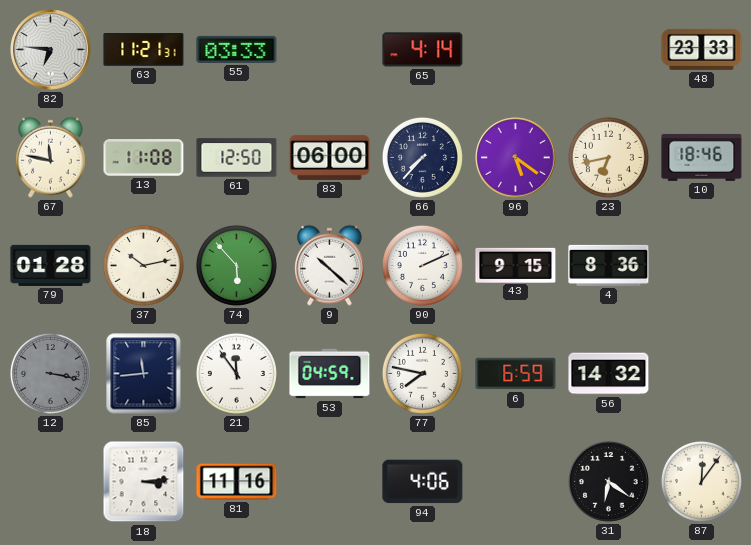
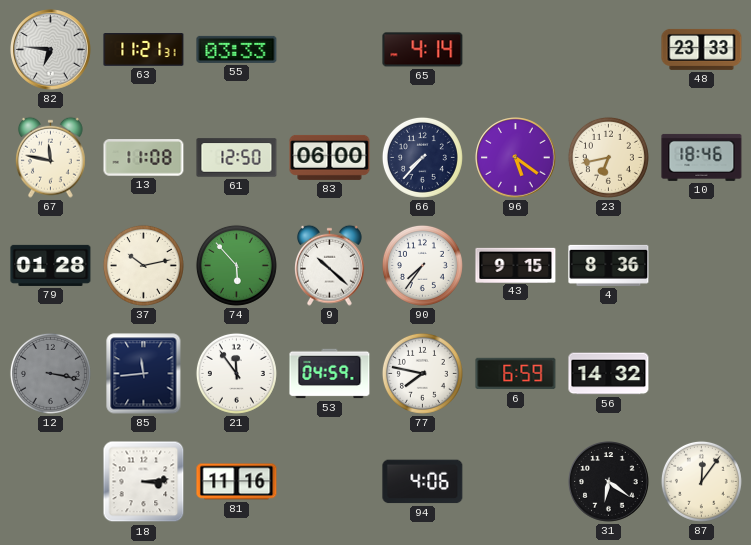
90: 2:11 -> 7:36 (422, 265)
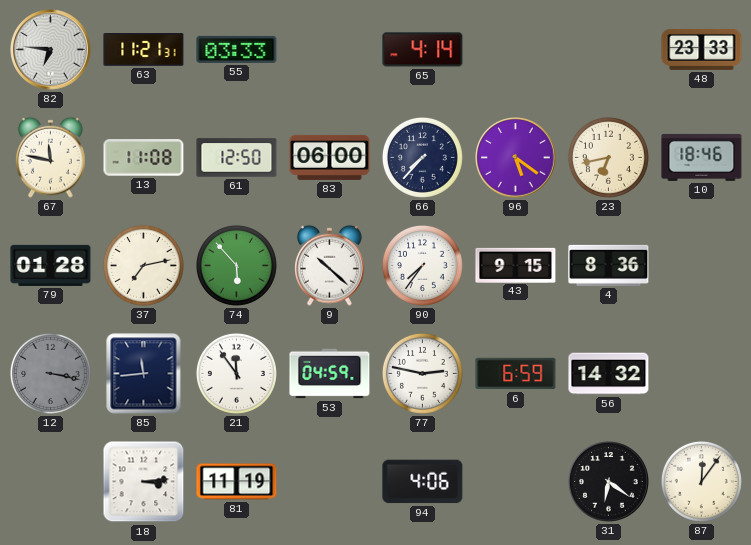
37: 10:13 -> 7:13 (143, 265)
77: 7:47 -> 2:47 (422, 373)
81: 11:16 -> 11:19 (237, 482)
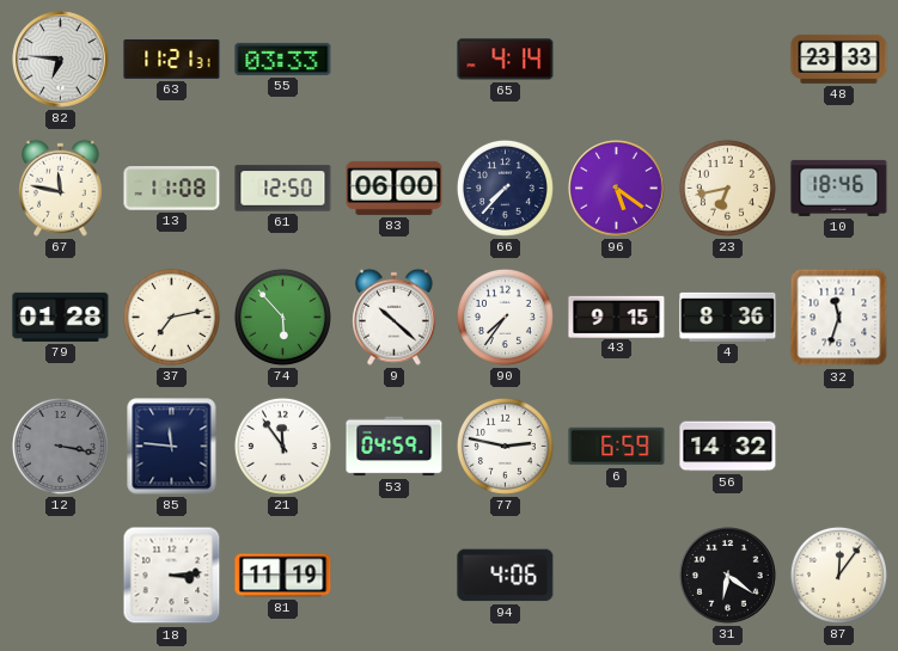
32: none -> 11:33 (839, 318)
85: 11:44 -> 11:46 (172, 447)
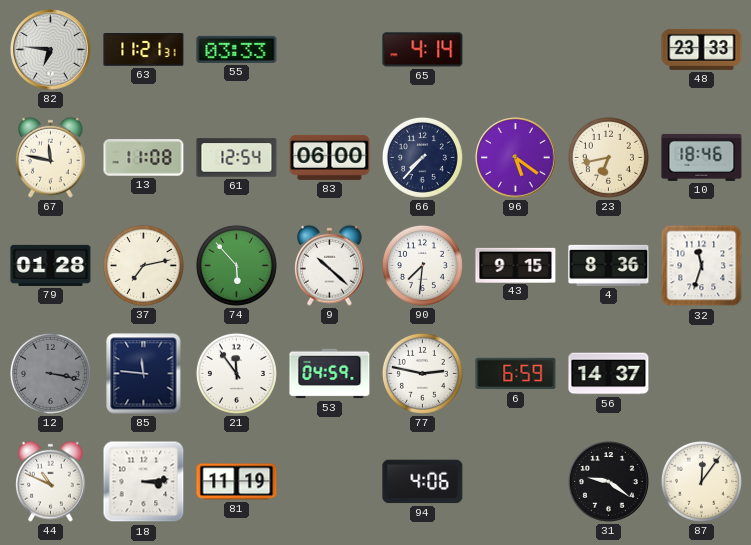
61: 12:50 -> 12:54 (237, 158)
90: 7:36 -> 7:31 (422, 265)
56: 14:32 -> 14:37 (609, 374)
44: none -> 10:49 (51, 481)
31: 6:21 -> 9:21 (609, 482)
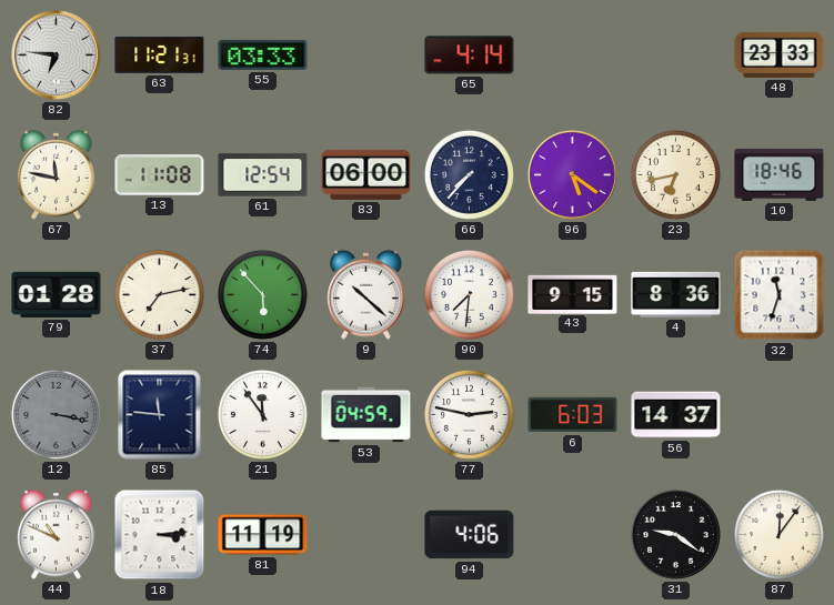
6: 6:59 -> 6:03 (573, 415)
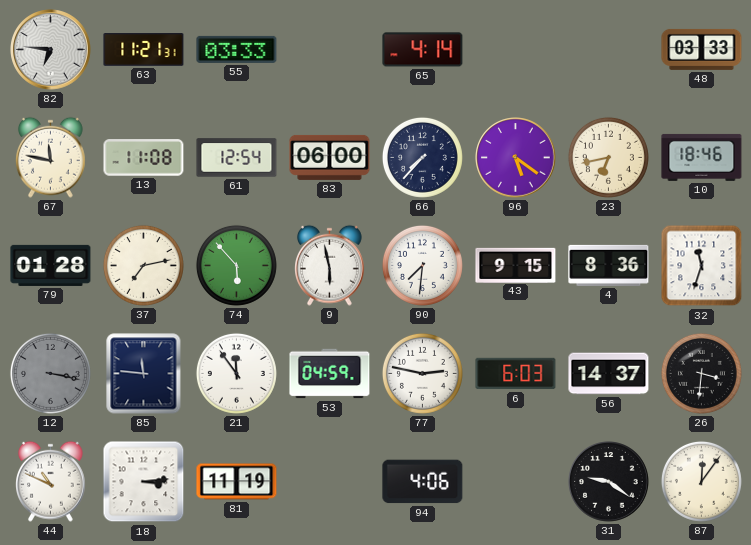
48: 23:33 -> 03:33 (702, 49)
9: 10:22 -> 5:58 (330, 265)
26: none -> 3:31 (701, 373)
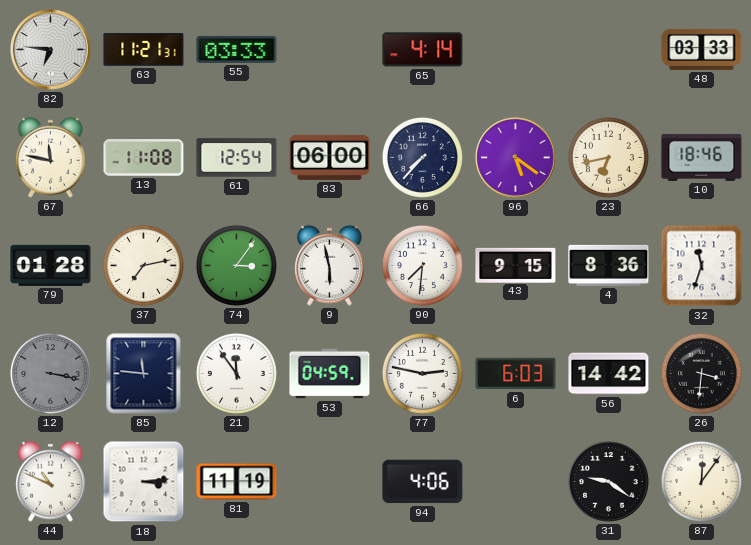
74: 5:53 -> 3:06 (236, 265)
56: 14:37 -> 14:42 (609, 374)
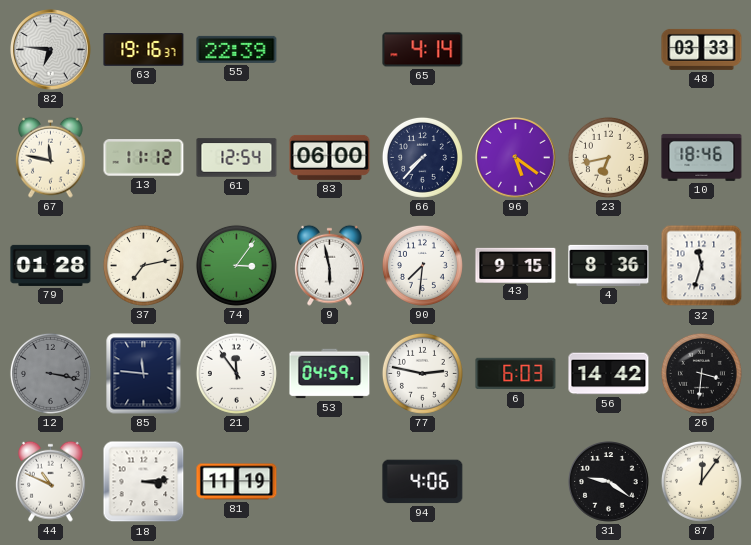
63: 11:21 -> 19:16 (144, 50)
55: 03:33 -> 22:39 (237, 49)
13: 11:08 -> 11:12 (144, 158)
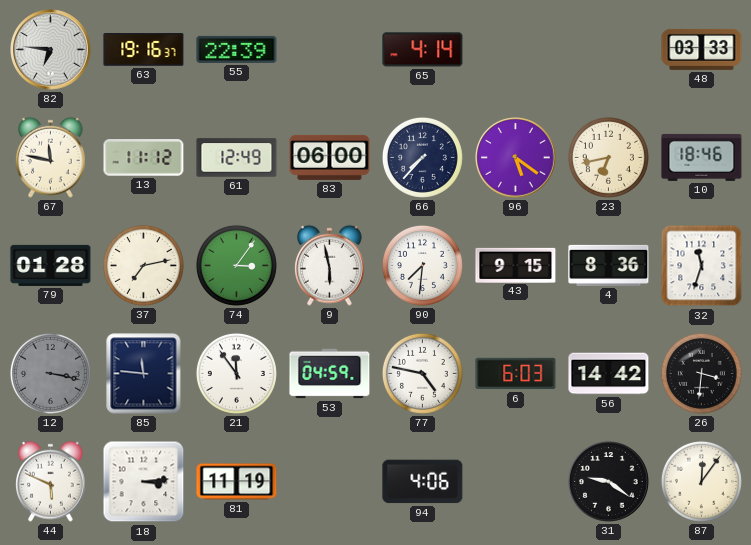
61: 12:54 -> 12:49 (237, 158)
77: 2:47 -> 4:47 (422, 373)
44: 10:49 -> 5:49 (51, 481)
